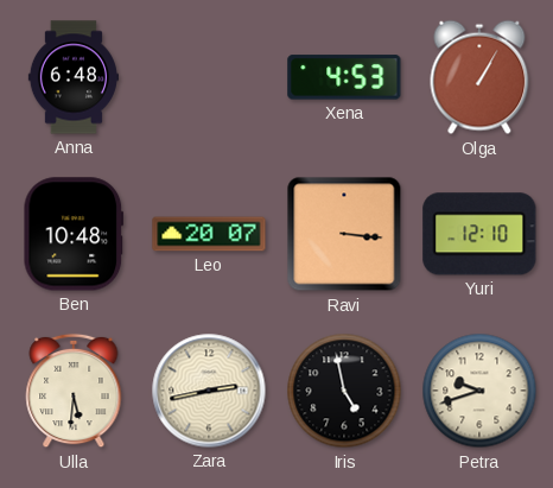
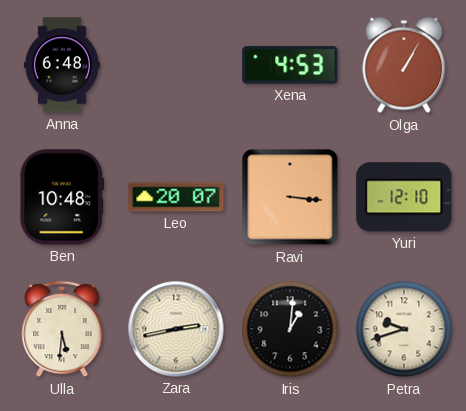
Iris: 4:58 -> 1:01 (290, 329)
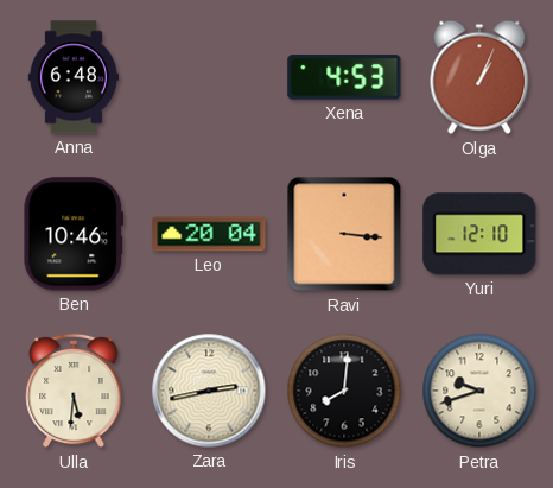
Olga: 1:05 -> 1:04 (479, 77)
Ben: 10:48 -> 10:46 (74, 234)
Leo: 20:07 -> 20:04 (209, 234)
Iris: 1:01 -> 8:01 (344, 391)
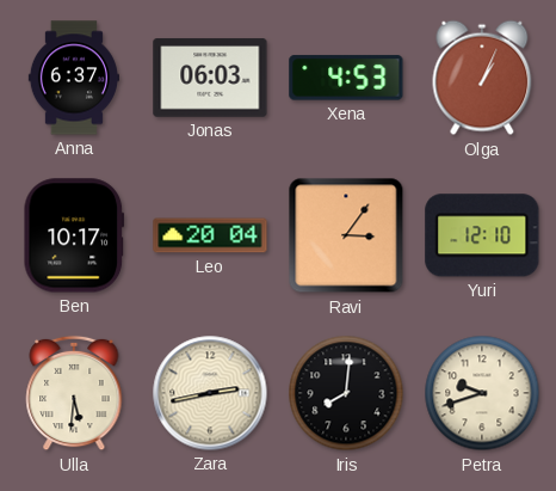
Anna: 6:48 -> 6:37 (74, 78)
Jonas: none -> 06:03 (210, 78)
Ben: 10:46 -> 10:17 (74, 235)
Ravi: 3:16 -> 3:06 (346, 235)
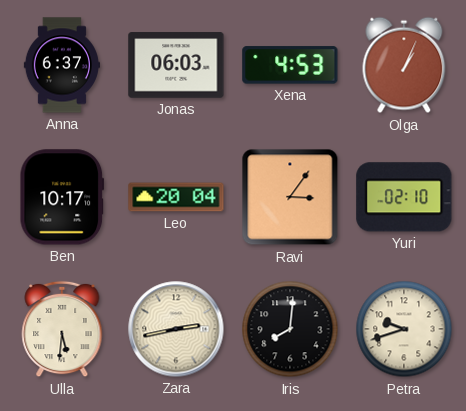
Yuri: 12:10 -> 02:10 (404, 197)
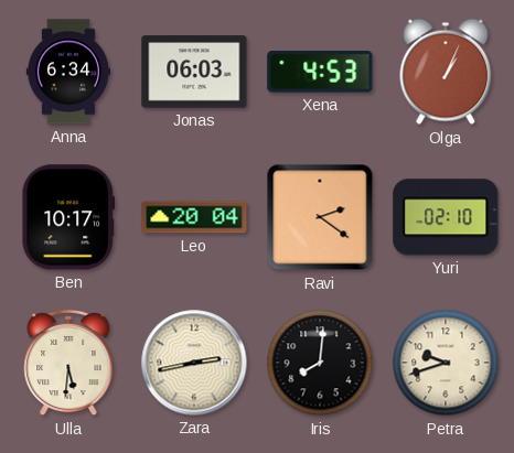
Anna: 6:37 -> 6:34 (68, 72)
Ravi: 3:06 -> 2:21 (320, 217)
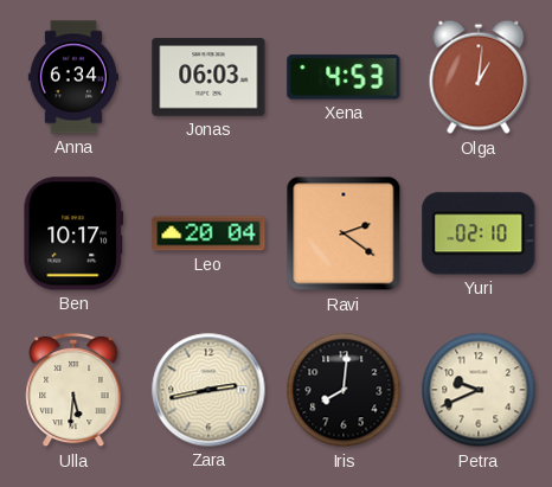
Olga: 1:04 -> 1:01 (479, 77)
Petra: 9:42 -> 9:41 (479, 390)
